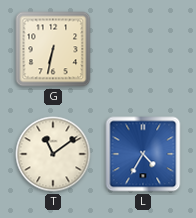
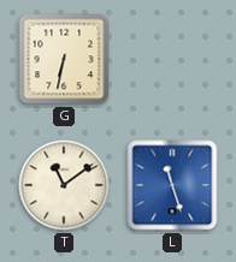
L: 4:35 -> 11:27 (172, 185)
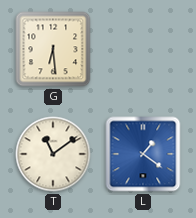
G: 6:32 -> 6:29 (53, 49)
L: 11:27 -> 1:21 (143, 154)
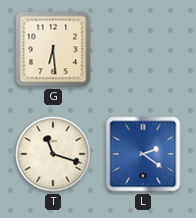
T: 11:09 -> 11:18 (53, 154)
L: 1:21 -> 2:21 (143, 154)
